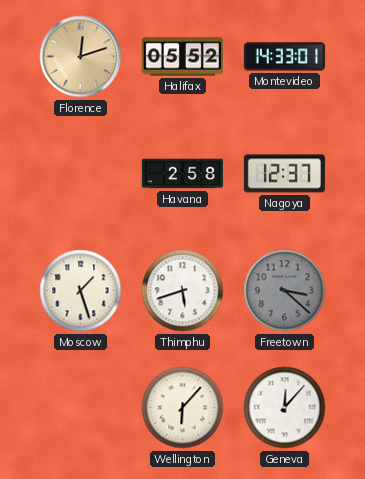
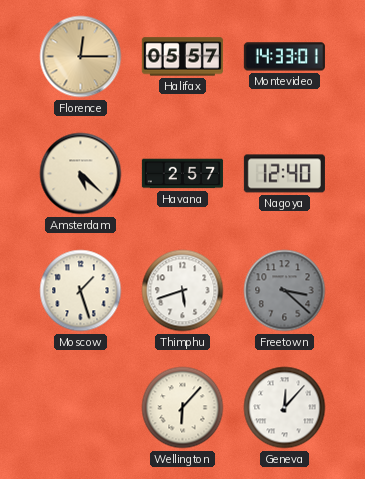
Florence: 12:12 -> 12:15 (81, 57)
Halifax: 05:52 -> 05:57 (182, 57)
Amsterdam: none -> 5:22 (81, 174)
Havana: 2:58 -> 2:57 (182, 174)
Nagoya: 12:37 -> 12:40 (284, 174)
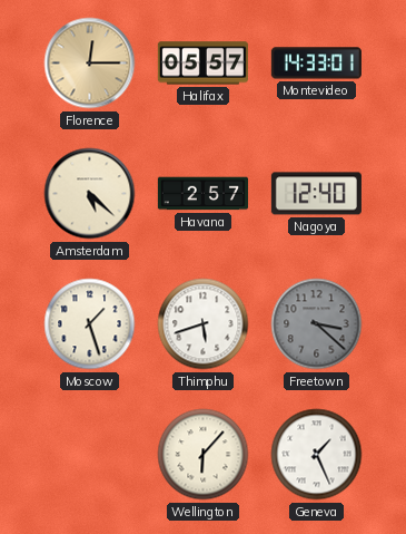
Geneva: 12:07 -> 1:26 (317, 455)
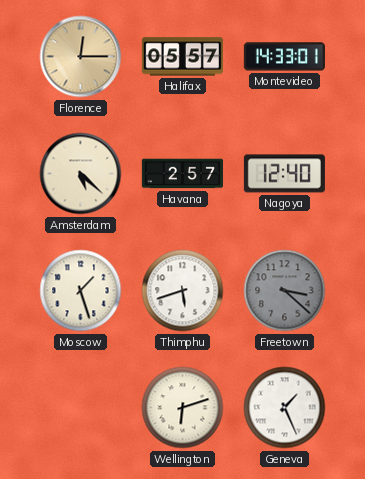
Wellington: 6:07 -> 6:12 (183, 408)
